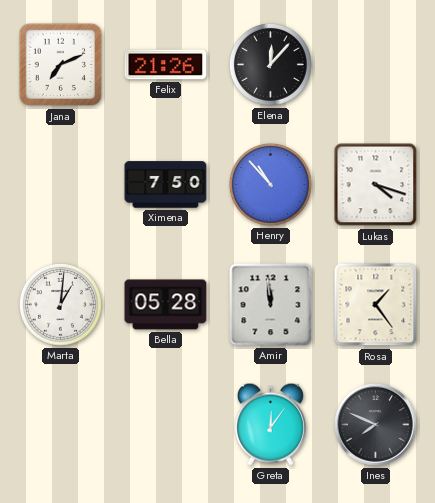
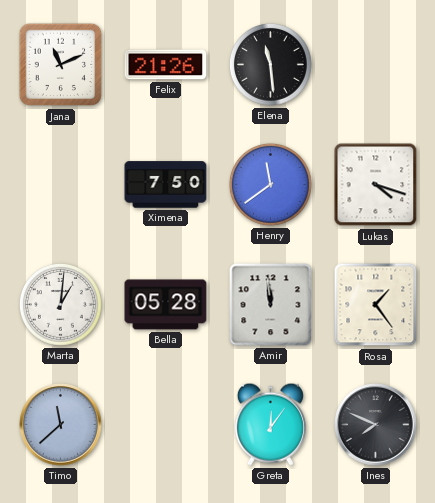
Jana: 7:11 -> 11:11 (61, 65)
Elena: 12:07 -> 11:29 (270, 64)
Henry: 10:53 -> 11:39 (270, 184)
Timo: none -> 11:38 (61, 425)
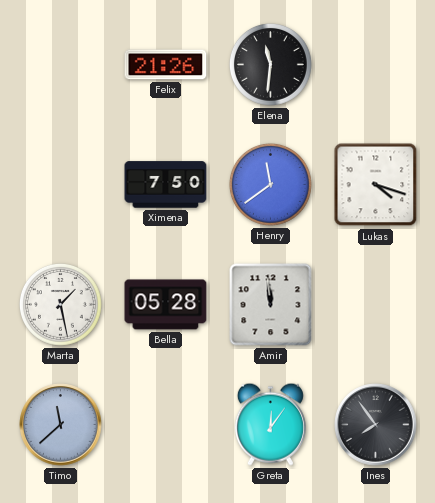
Jana: 11:11 -> none (61, 65)
Elena: 11:29 -> 11:31 (270, 64)
Marta: 1:01 -> 1:28 (60, 304)
Rosa: 1:24 -> none (376, 305)
Ines: 7:49 -> 7:54 (376, 425)
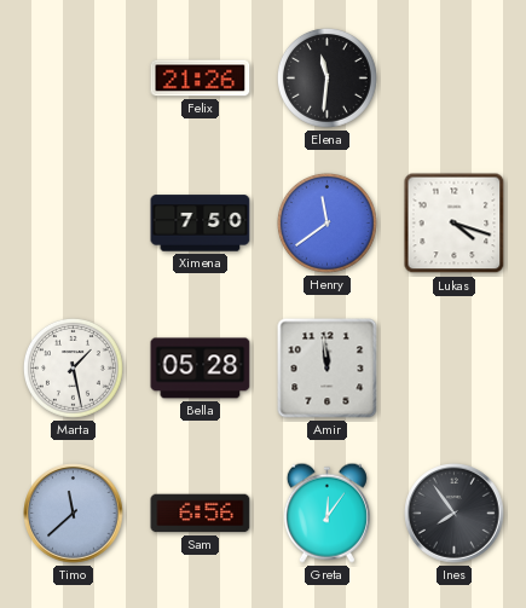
Sam: none -> 6:56 (201, 514)
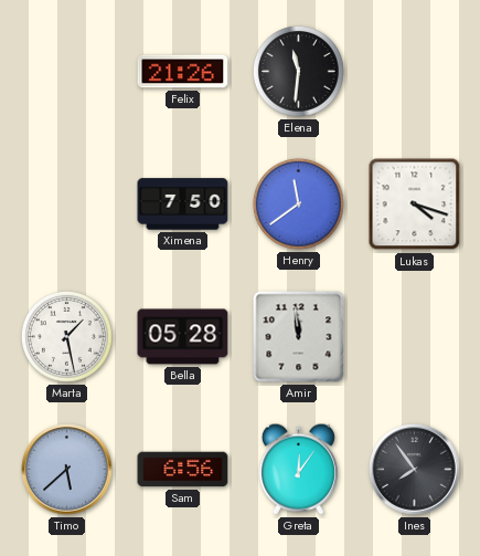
Timo: 11:38 -> 5:38 (67, 470)
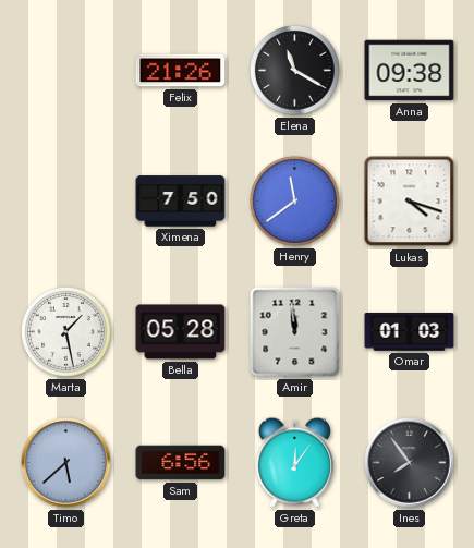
Elena: 11:31 -> 11:20 (294, 70)
Anna: none -> 09:38 (410, 71)
Omar: none -> 01:03 (410, 332)
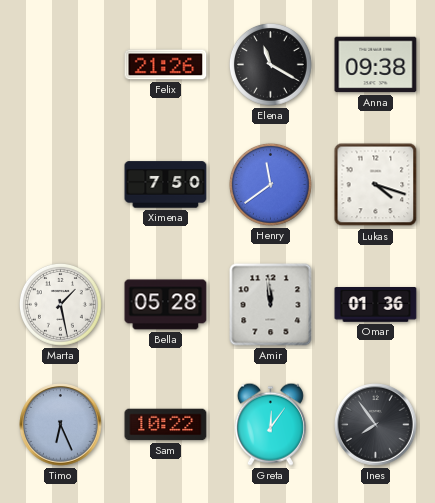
Omar: 01:03 -> 01:36 (376, 305)
Timo: 5:38 -> 6:26 (61, 425)
Sam: 6:56 -> 10:22 (166, 425)
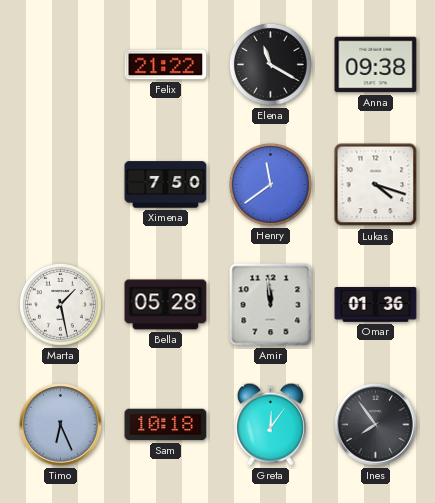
Felix: 21:26 -> 21:22 (166, 65)
Sam: 10:22 -> 10:18 (166, 425)
